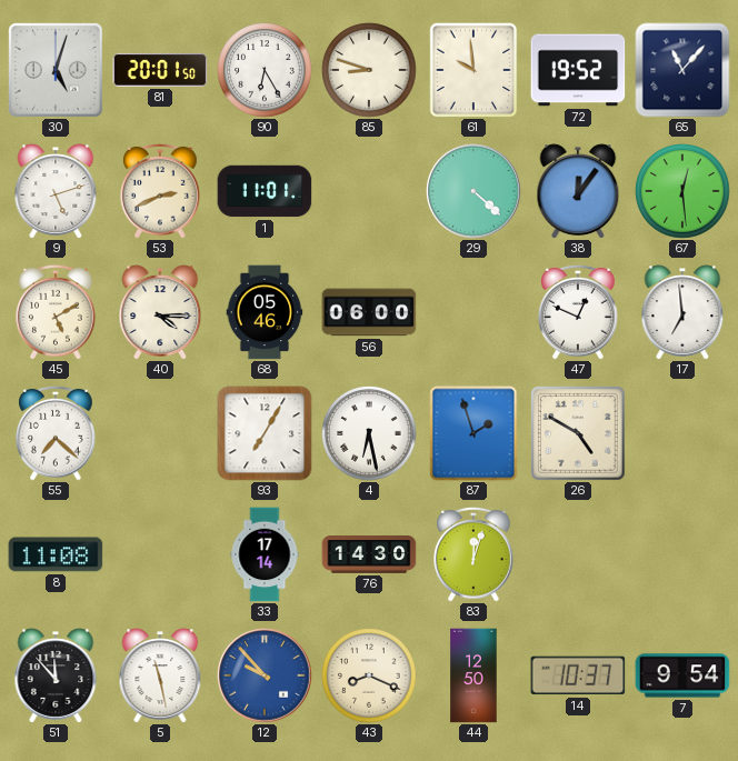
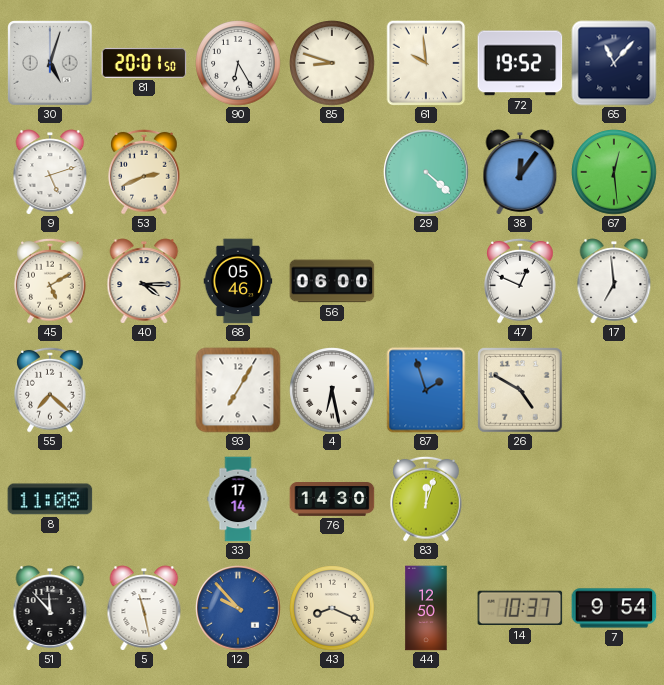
1: 11:01 -> none (265, 191)
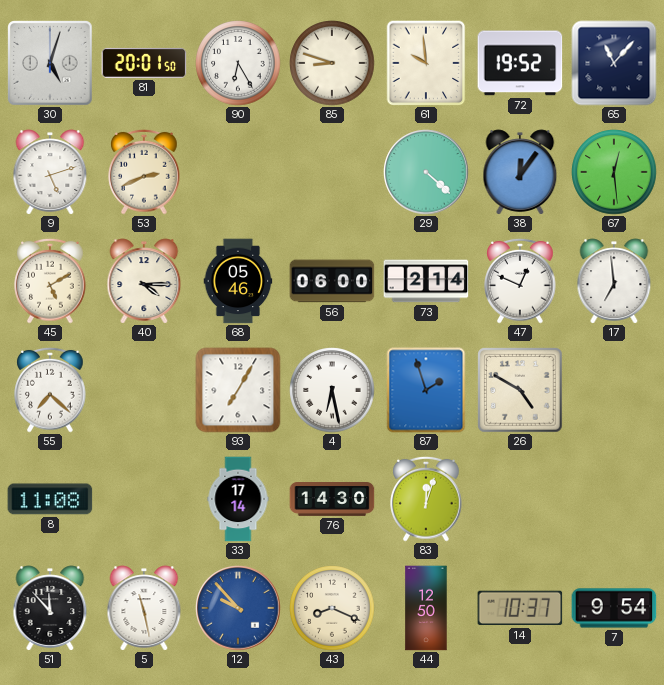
73: none -> 2:14 (426, 281)
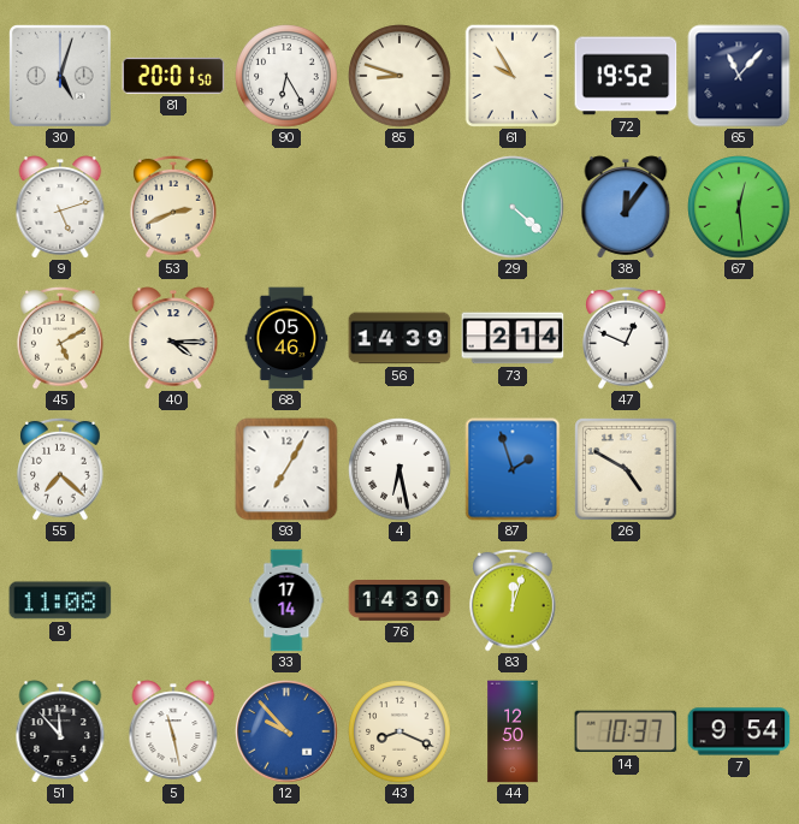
61: 9:59 -> 9:55 (513, 76)
56: 06:00 -> 14:39 (399, 338)
17: 6:59 -> none (614, 281)
